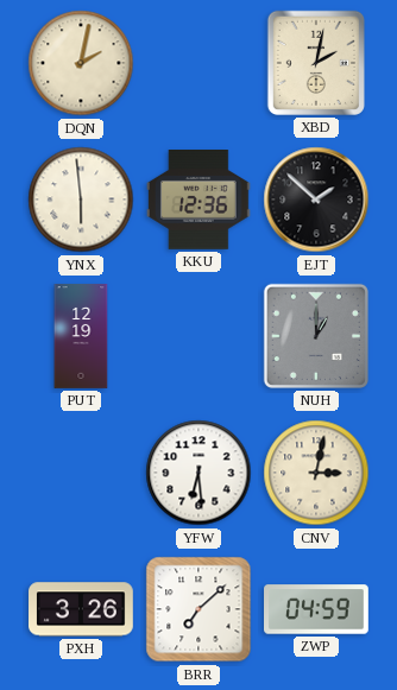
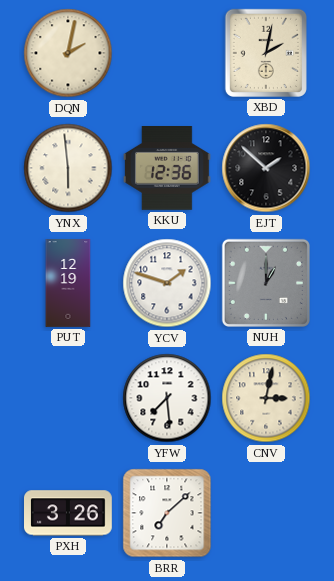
YCV: none -> 1:48 (167, 283)
YFW: 6:29 -> 7:29 (167, 398)
ZWP: 04:59 -> none (317, 609)
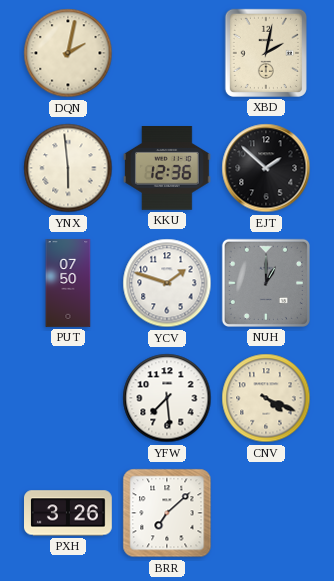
PUT: 12:19 -> 07:50 (68, 283)
CNV: 3:02 -> 4:19 (266, 398)
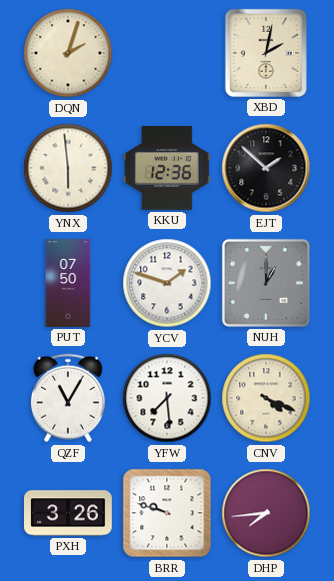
DQN: 2:02 -> 2:03 (68, 53)
QZF: none -> 11:05 (68, 398)
BRR: 7:08 -> 9:48 (167, 513)
DHP: none -> 7:44 (266, 513)
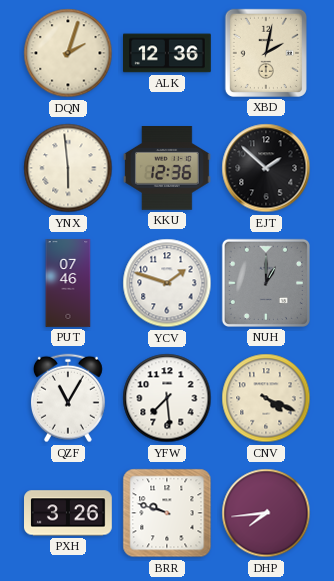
ALK: none -> 12:36 (168, 53)
PUT: 07:50 -> 07:46 (68, 283)
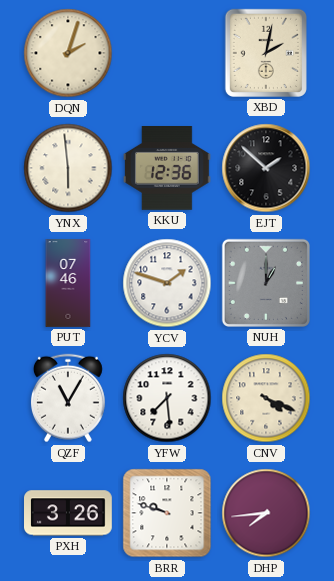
ALK: 12:36 -> none (168, 53)
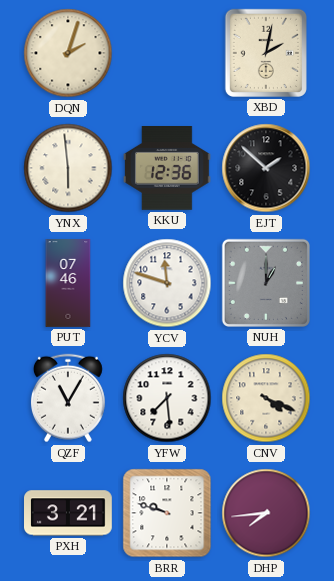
YCV: 1:48 -> 11:48 (167, 283)
PXH: 3:26 -> 3:21 (69, 513)
